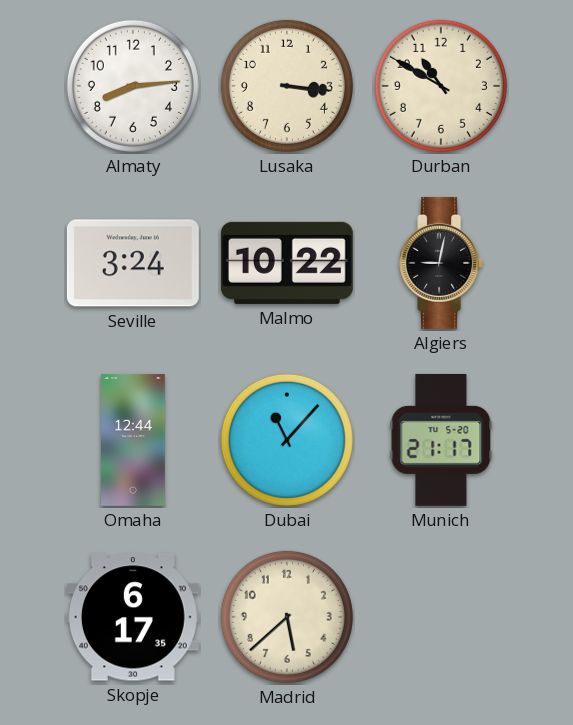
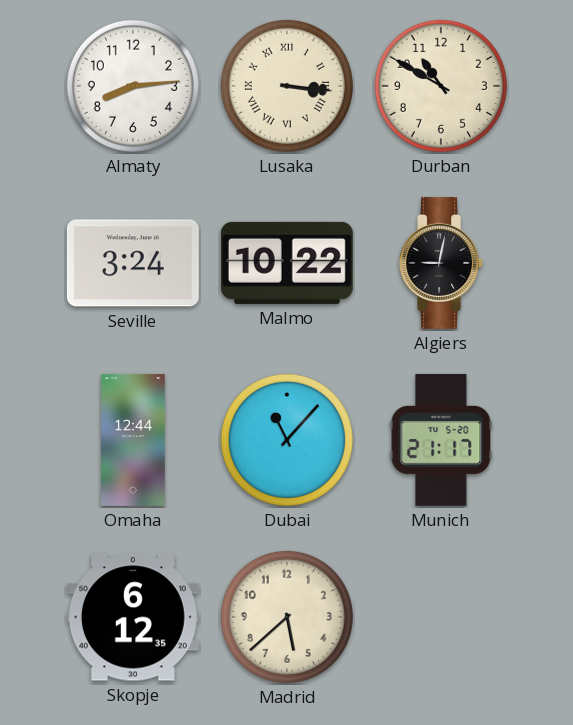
Lusaka numerals: Arabic -> Roman (287, 86)
Skopje: 6:17 -> 6:12 (133, 617)
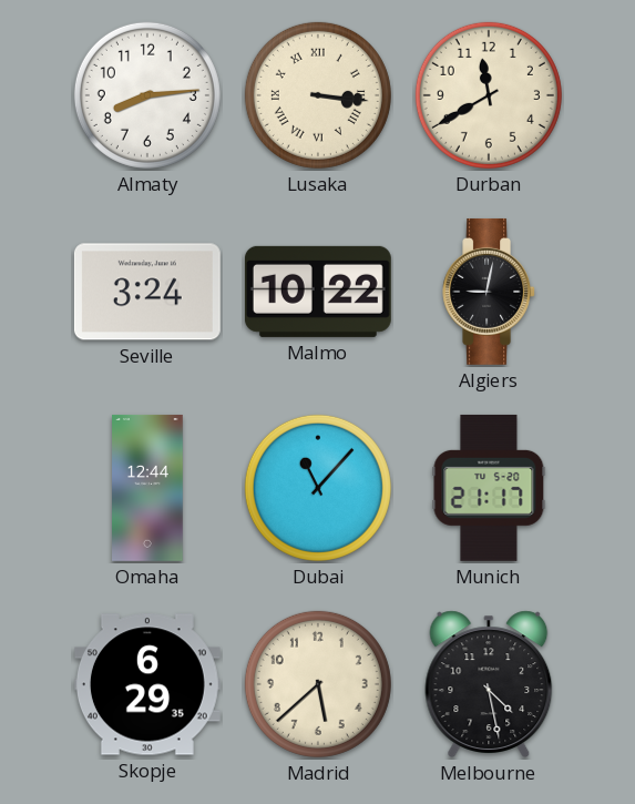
Durban: 10:50 -> 11:40 (489, 95)
Skopje: 6:12 -> 6:29 (147, 684)
Melbourne: none -> 4:28 (489, 684)
